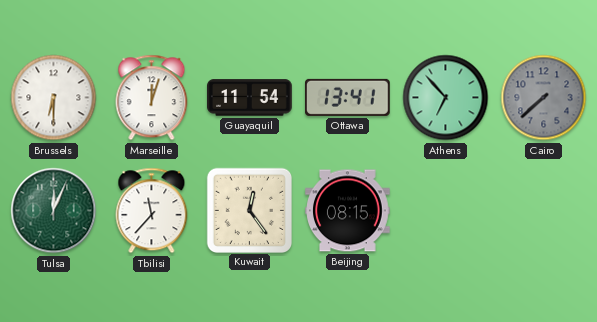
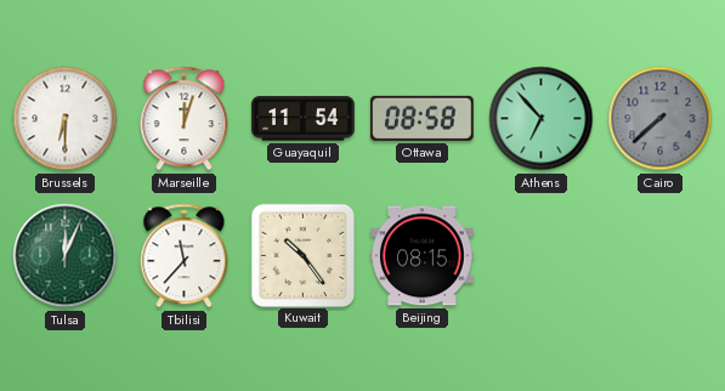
Ottawa: 13:41 -> 08:58 (423, 118)
Kuwait: 12:24 -> 10:24 (302, 255)
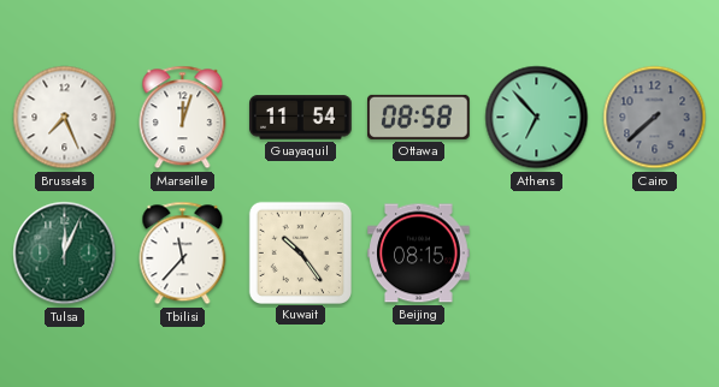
Brussels: 6:30 -> 7:26 (65, 118)
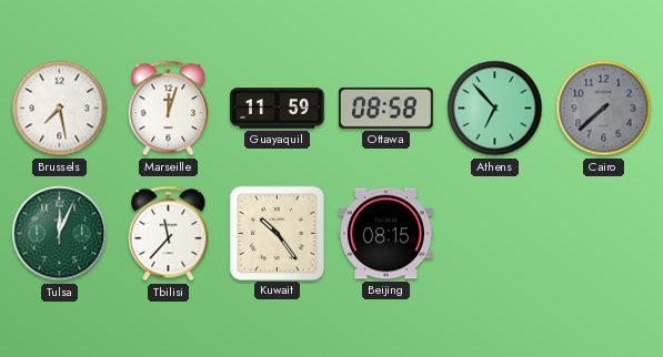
Brussels: 7:26 -> 7:28 (60, 109)
Guayaquil: 11:54 -> 11:59 (278, 109)
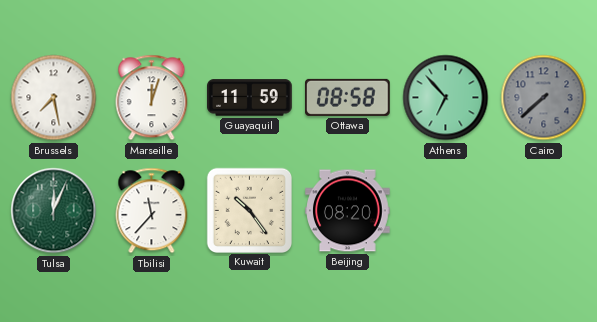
Beijing: 08:15 -> 08:20 (348, 211)
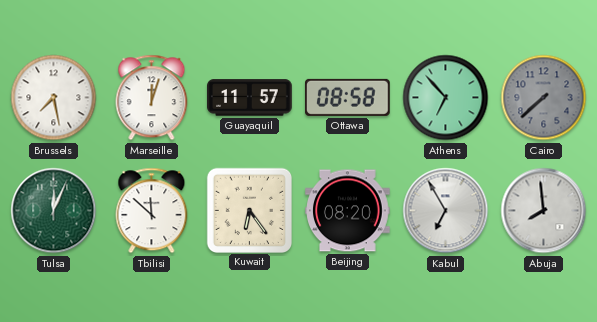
Guayaquil: 11:59 -> 11:57 (250, 98)
Tbilisi: 11:37 -> 11:52 (152, 211)
Kuwait: 10:24 -> 6:24 (249, 210)
Kabul: none -> 6:55 (446, 211)
Abuja: none -> 7:59 (544, 211)
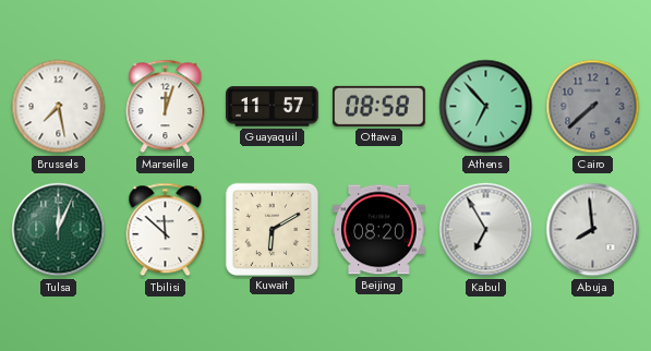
Kuwait: 6:24 -> 6:10 (272, 229)
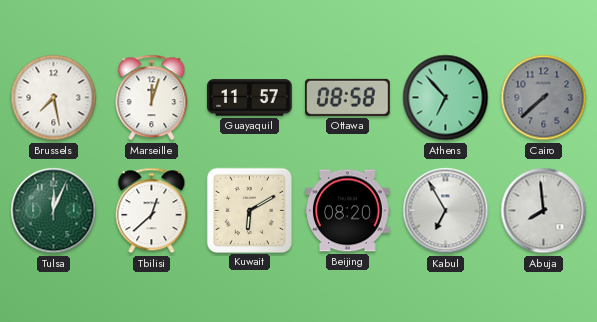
Tbilisi: 11:52 -> 12:38 (152, 211)
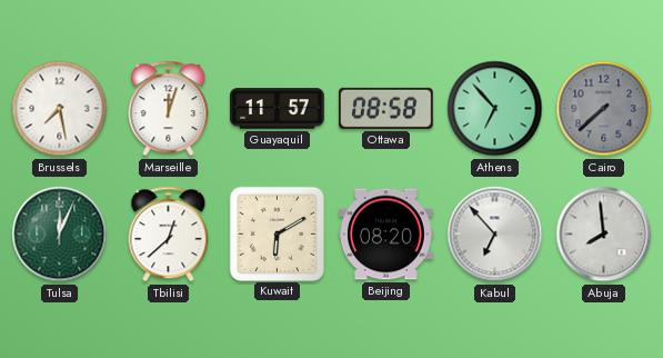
Kabul: 6:55 -> 6:53 (495, 235)
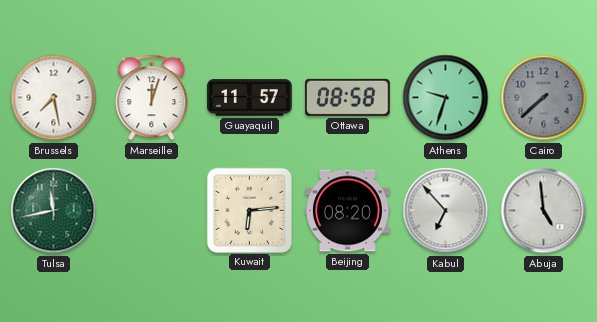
Athens: 6:53 -> 9:33 (446, 98)
Tulsa: 12:04 -> 11:43 (54, 211)
Tbilisi: 12:38 -> none (169, 235)
Kuwait: 6:10 -> 6:14 (249, 210)
Abuja: 7:59 -> 4:59 (544, 211)
